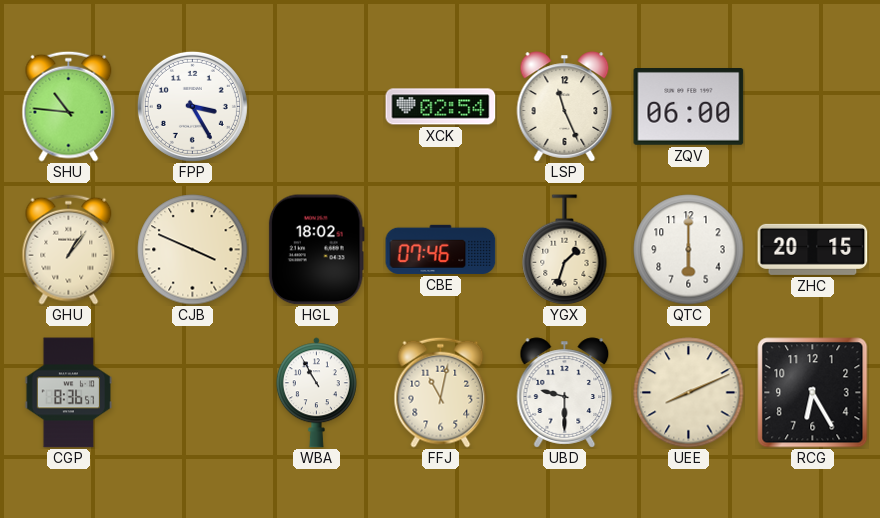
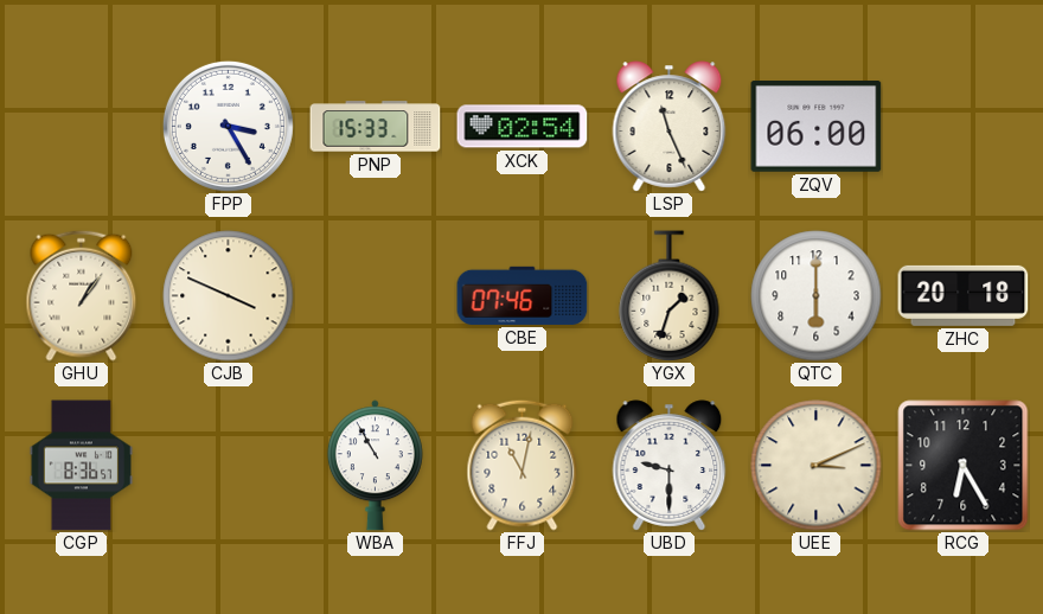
SHU: 10:46 -> none (69, 106)
PNP: none -> 15:33 (376, 127)
HGL: 18:02 -> none (316, 250)
ZHC: 20:15 -> 20:18 (964, 295)
UEE: 8:11 -> 3:11 (817, 466)
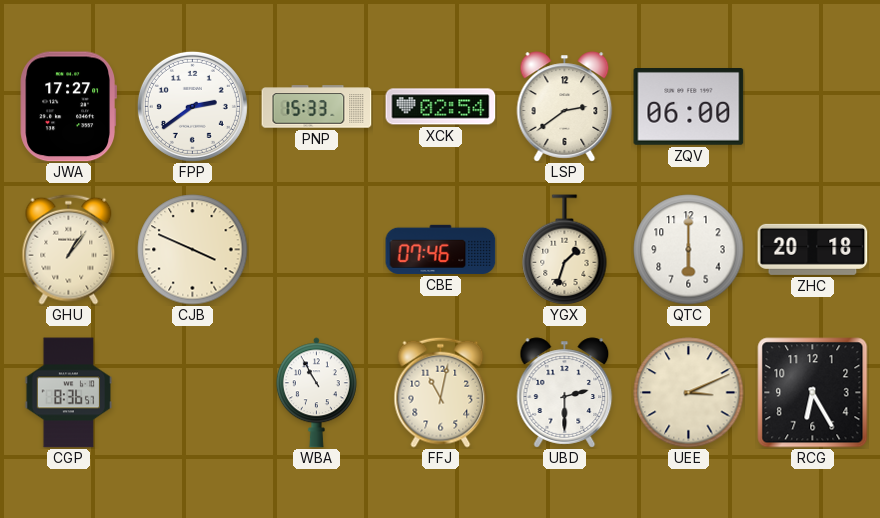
JWA: none -> 17:27 (68, 107)
FPP: 3:25 -> 2:39 (192, 106)
LSP: 11:26 -> 2:39 (565, 107)
UBD: 9:30 -> 2:30 (565, 393)
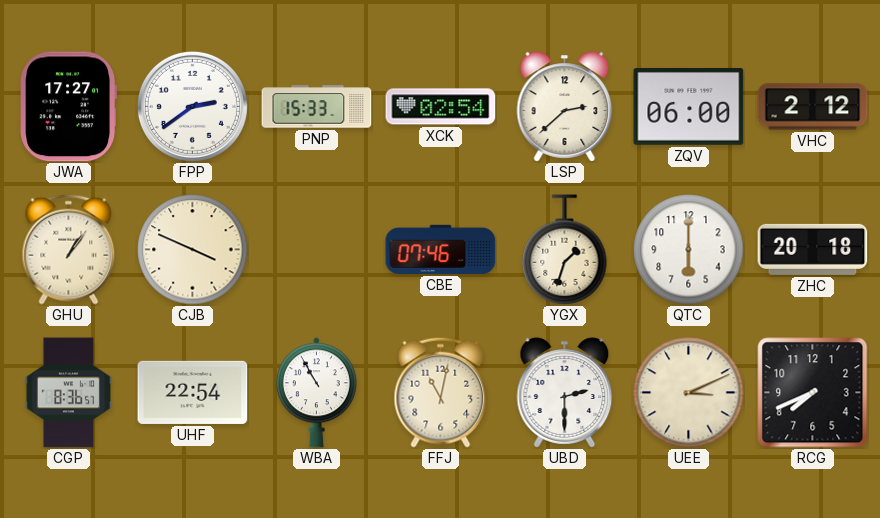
LSP: 2:39 -> 2:38 (565, 107)
VHC: none -> 2:12 (813, 107)
UHF: none -> 22:54 (193, 392)
RCG: 6:25 -> 7:41 (813, 393)
